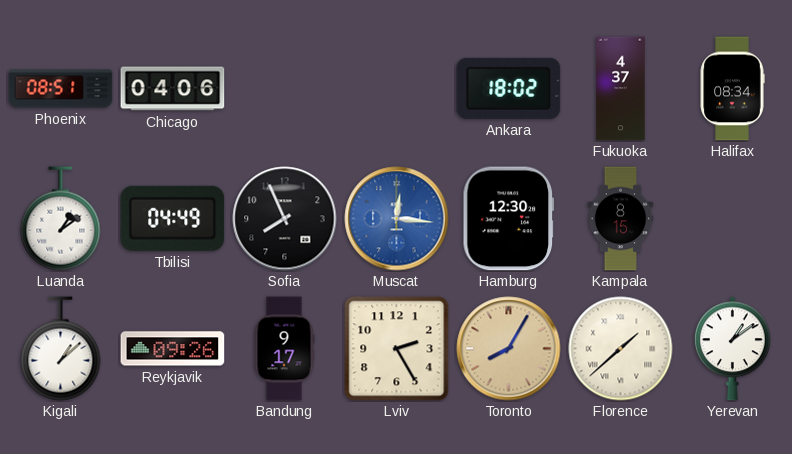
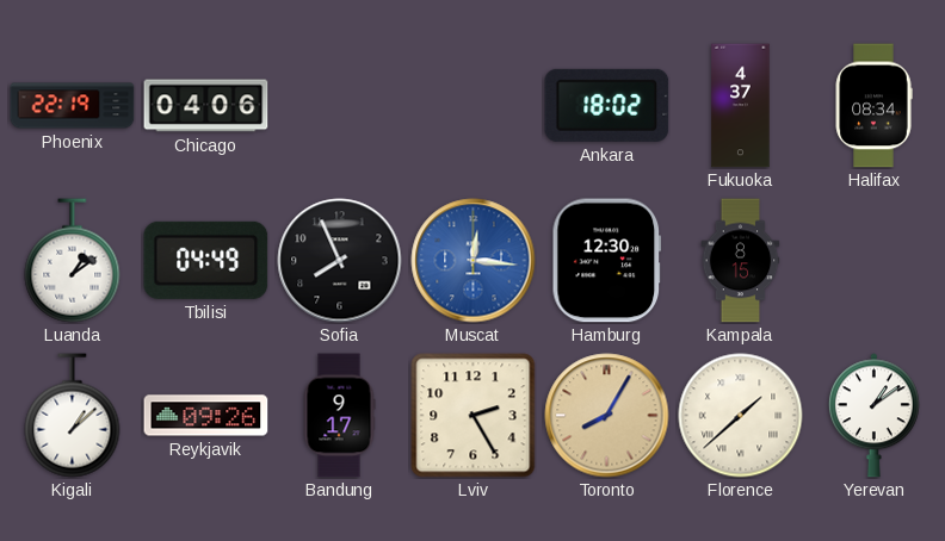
Phoenix: 08:51 -> 22:19 (73, 106)
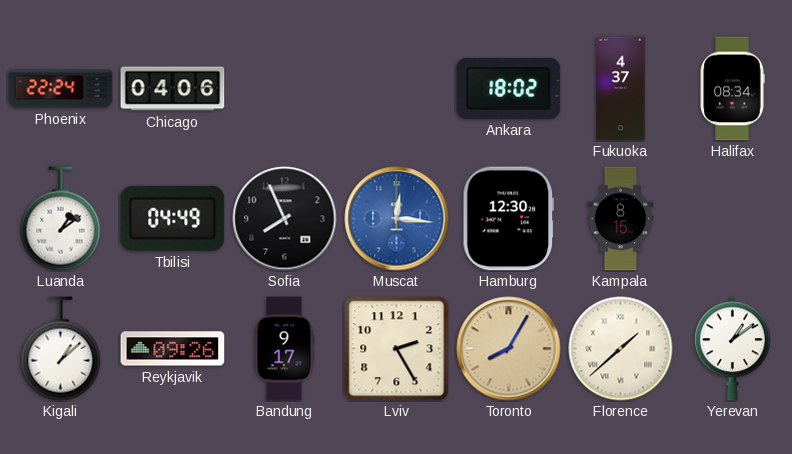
Phoenix: 22:19 -> 22:24 (61, 89)
